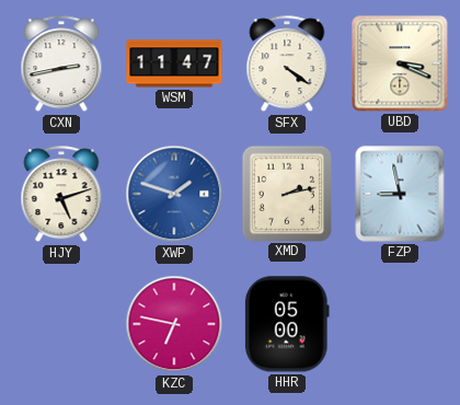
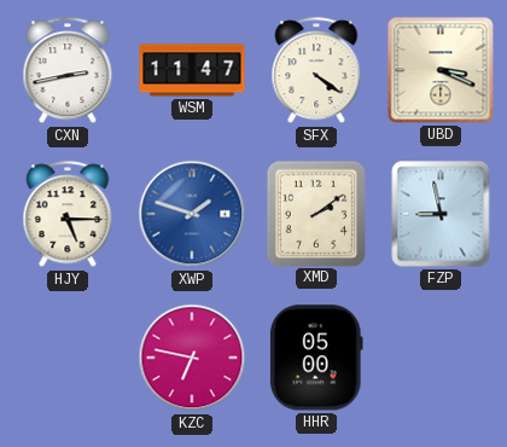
HJY: 5:12 -> 5:15 (68, 215)
XMD: 2:13 -> 2:09 (315, 213)
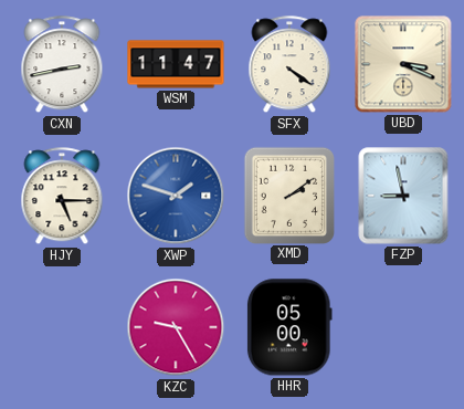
KZC: 6:47 -> 9:25 (176, 327)
